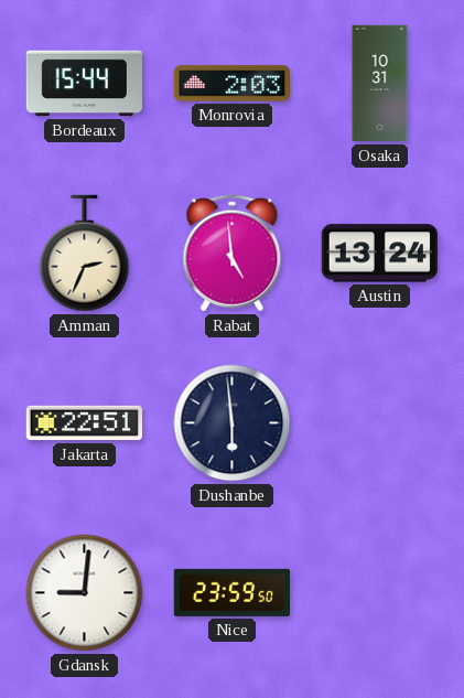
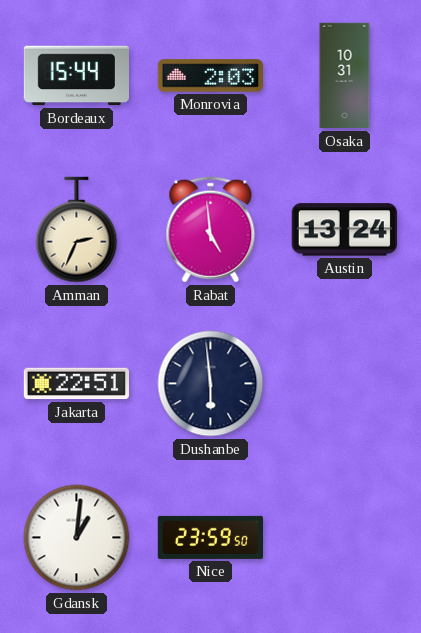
Gdansk: 9:01 -> 1:01 (77, 538)
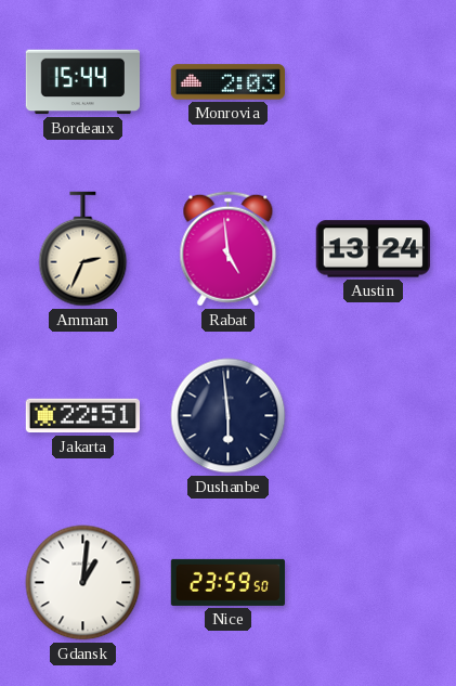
Osaka: 10:31 -> none (345, 76)
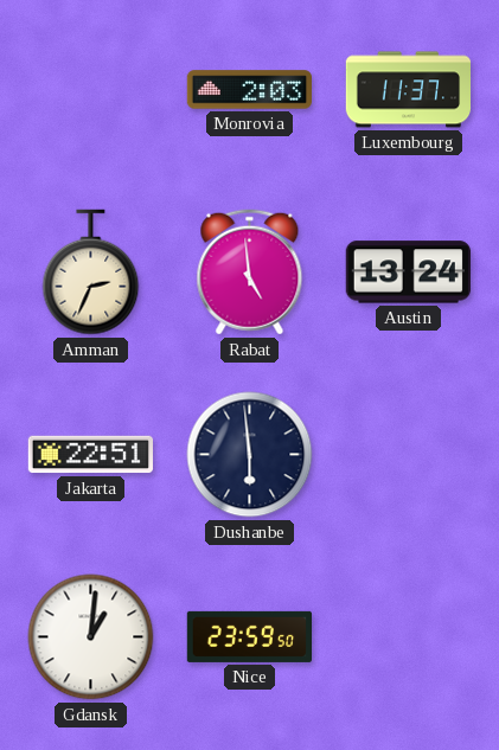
Bordeaux: 15:44 -> none (82, 82)
Luxembourg: none -> 11:37 (409, 90)
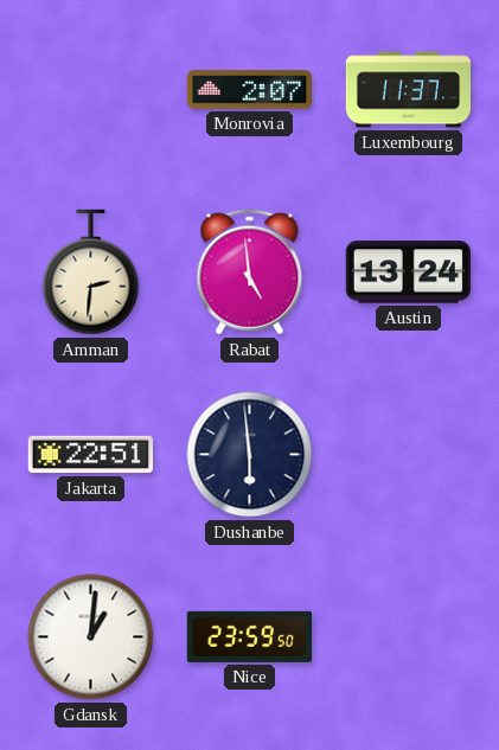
Monrovia: 2:03 -> 2:07 (249, 90)
Amman: 2:34 -> 2:31 (91, 273)
